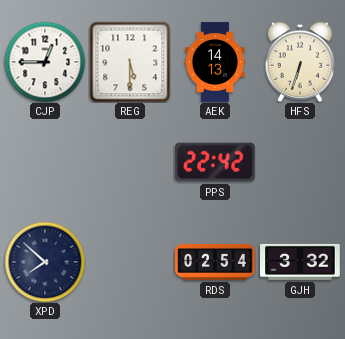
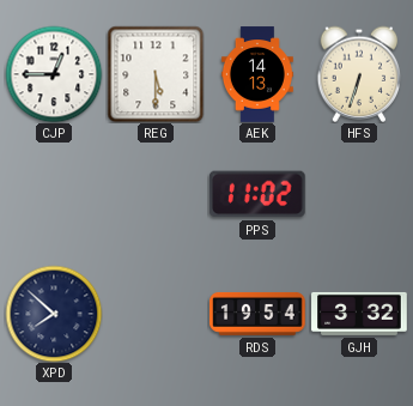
PPS: 22:42 -> 11:02 (257, 194)
RDS: 02:54 -> 19:54 (257, 314)
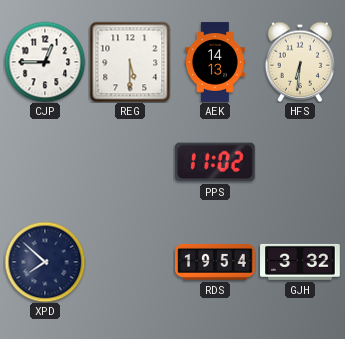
HFS: 6:33 -> 6:31 (300, 62)
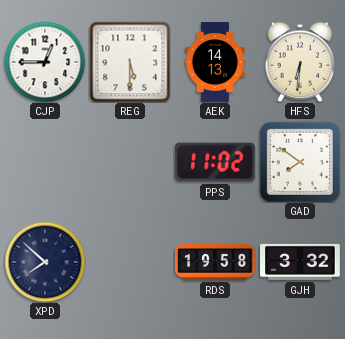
GAD: none -> 7:51 (300, 162)
RDS: 19:54 -> 19:58 (215, 262)
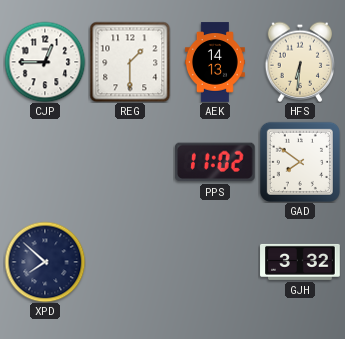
REG: 5:30 -> 1:30 (130, 62)
RDS: 19:58 -> none (215, 262)
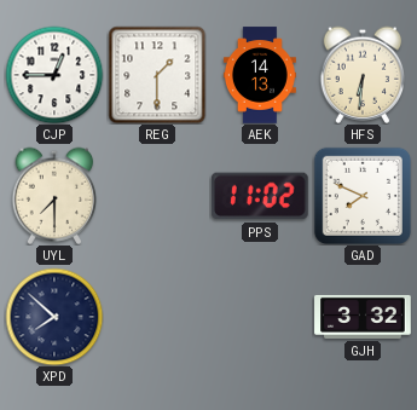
UYL: none -> 7:30 (54, 196)
GAD: 7:51 -> 7:49 (363, 196)
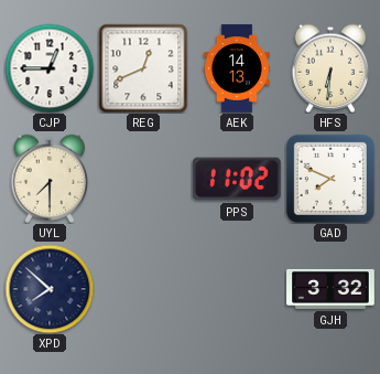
REG: 1:30 -> 12:41 (143, 68)
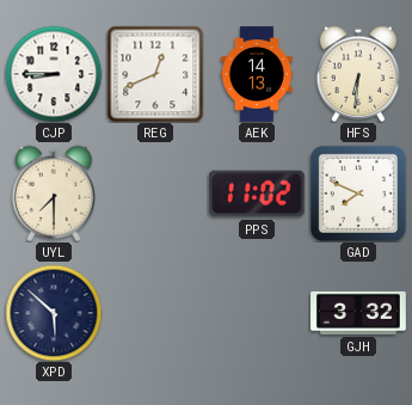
CJP: 12:45 -> 8:45 (54, 74)
XPD: 7:52 -> 5:52 (54, 313)
